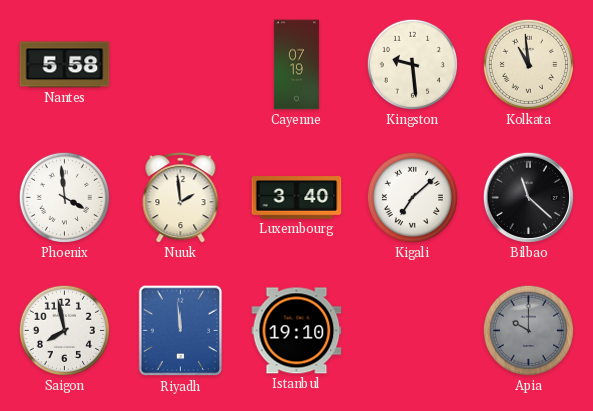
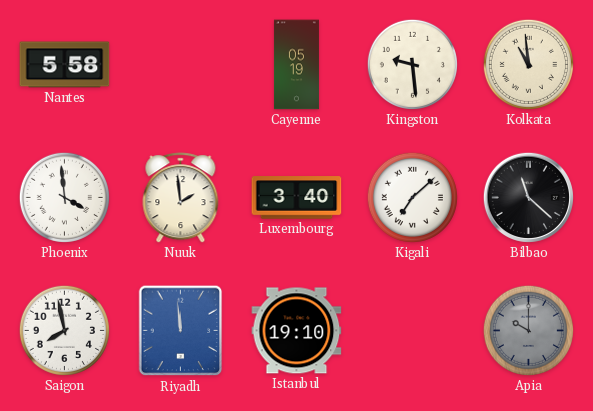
Cayenne: 07:19 -> 05:19 (296, 65)
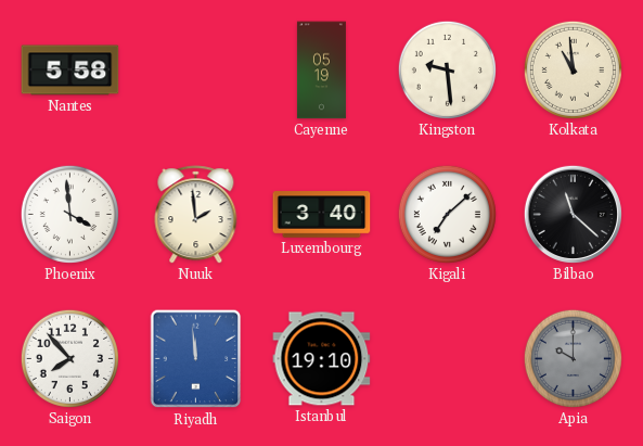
Saigon: 7:58 -> 7:53 (69, 358)
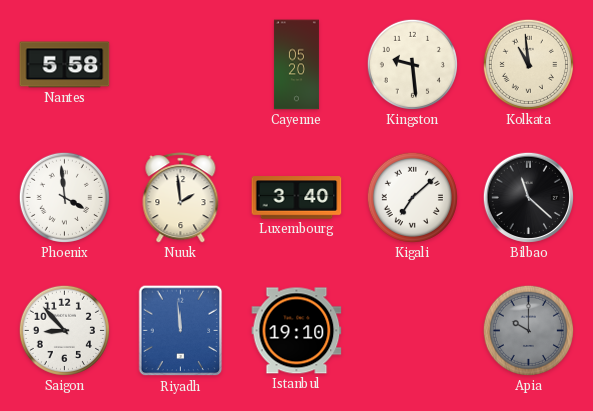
Cayenne: 05:19 -> 05:20 (296, 65)
Saigon: 7:53 -> 8:53 (64, 330)
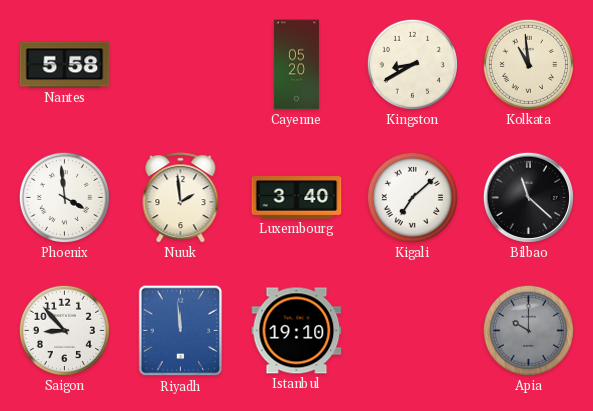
Kingston: 9:29 -> 8:40 (412, 64)
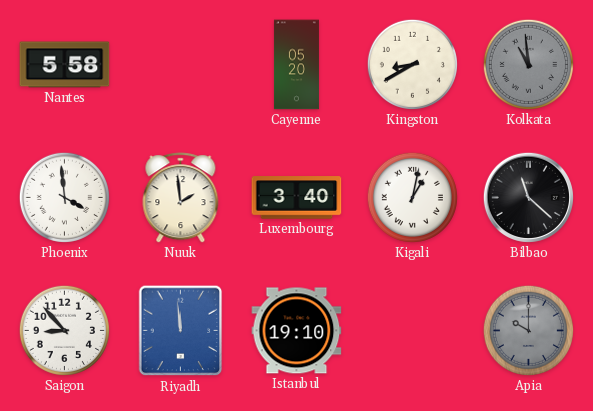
Kolkata dial: cream -> grey (528, 64)
Kigali: 7:08 -> 1:02 (412, 197)
